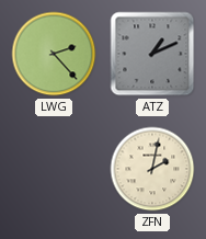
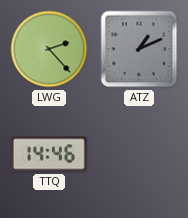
TTQ: none -> 14:46 (49, 154)
ZFN: 2:02 -> none (152, 169)
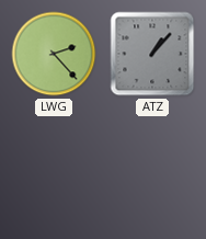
ATZ: 1:11 -> 1:07 (152, 54)
TTQ: 14:46 -> none (49, 154)
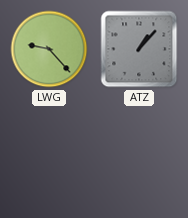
LWG: 2:23 -> 9:23 (49, 49)
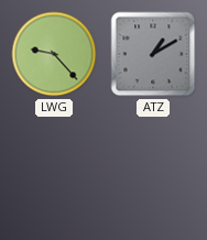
ATZ: 1:07 -> 1:10 (153, 54)
